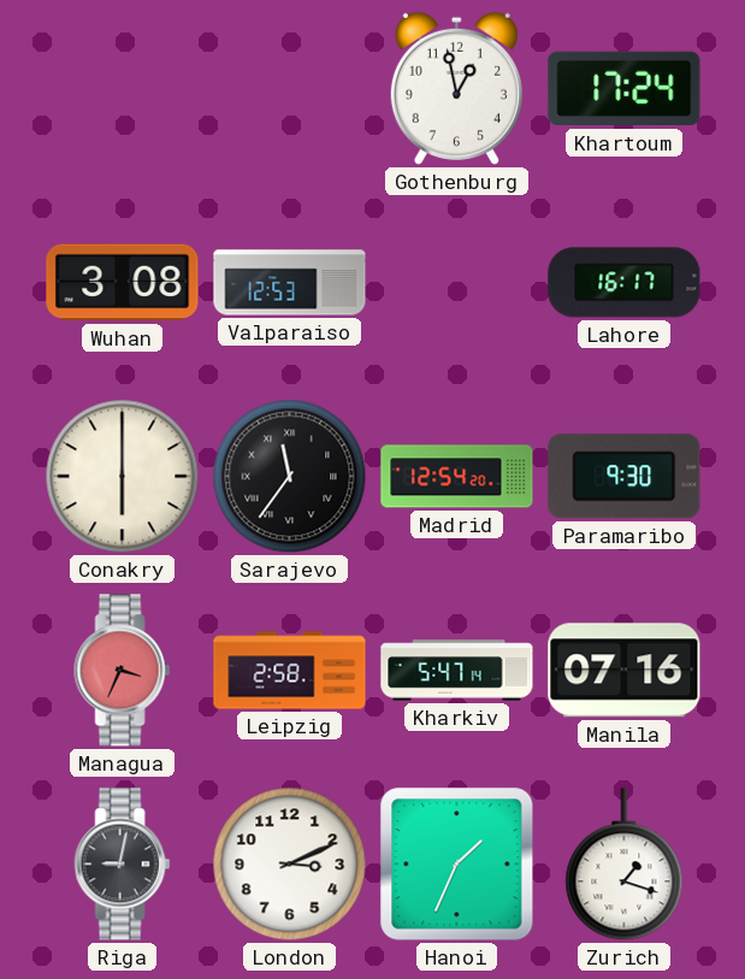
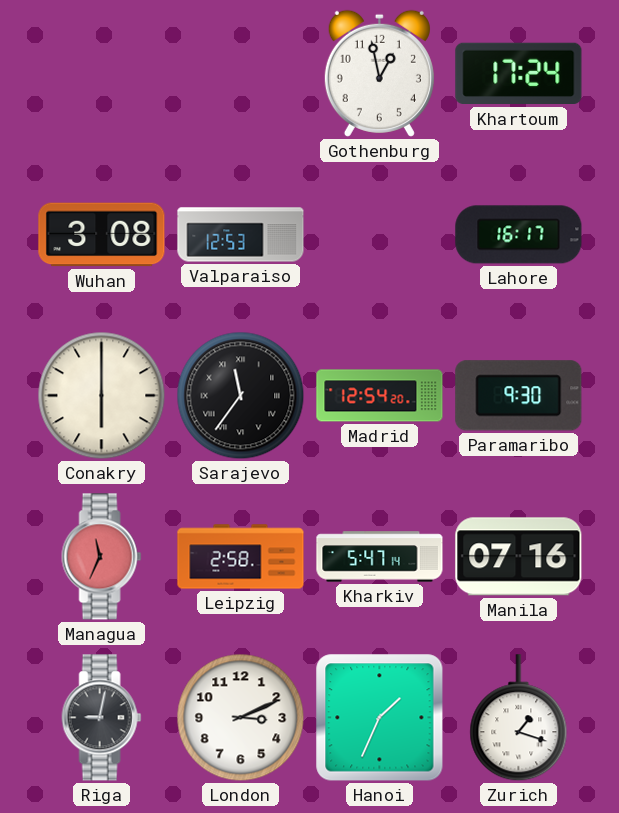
Managua: 3:34 -> 11:34 (102, 557)
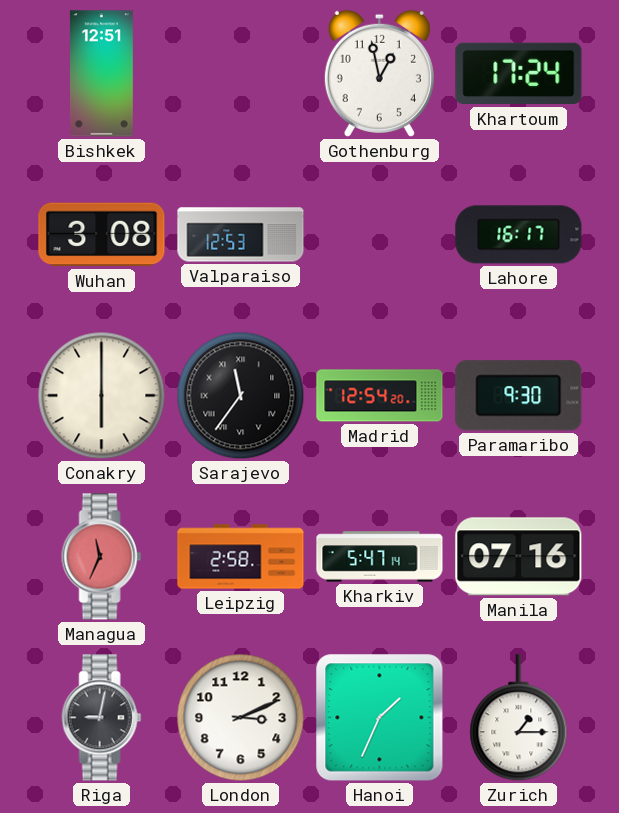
Bishkek: none -> 12:51 (101, 74)
Zurich: 1:18 -> 1:15 (519, 718)
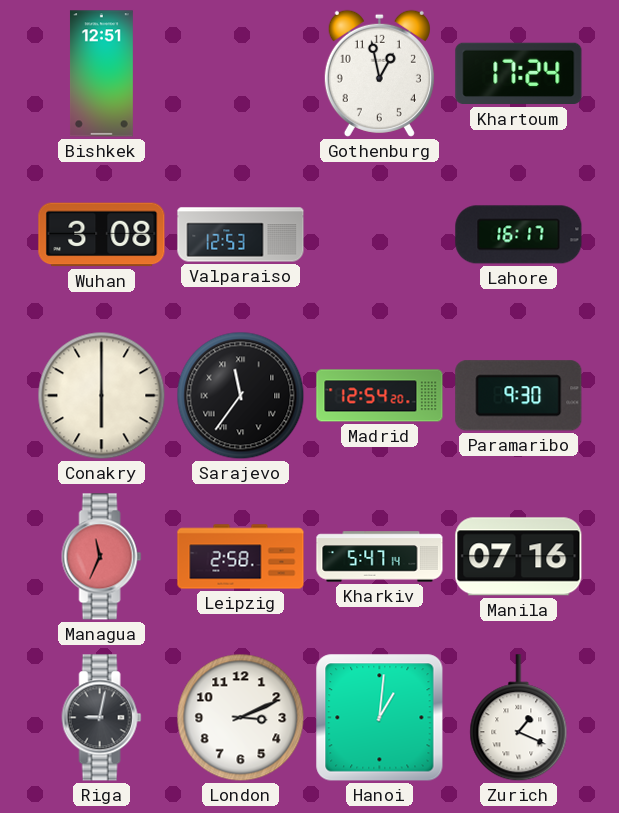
Hanoi: 1:34 -> 1:01 (380, 718)
Zurich: 1:15 -> 1:19 (519, 718)
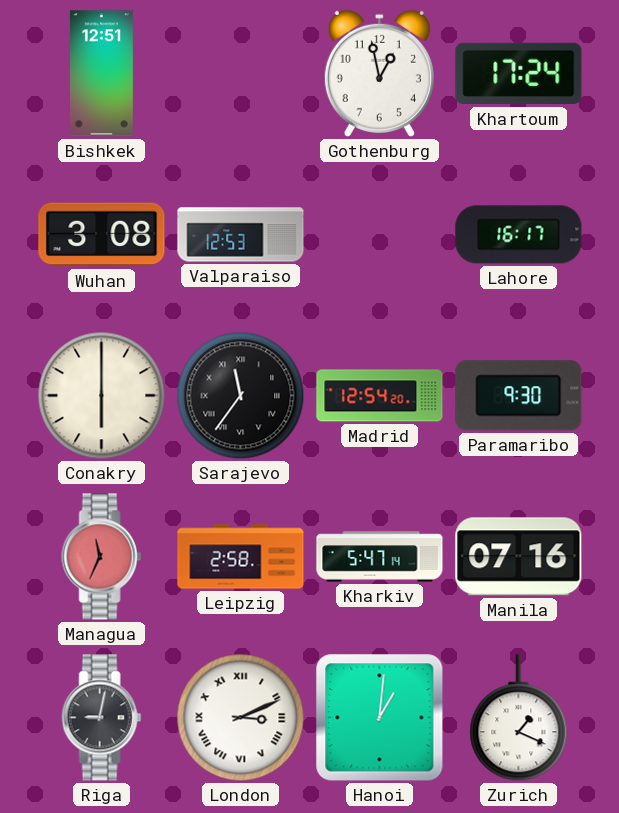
London numerals: Arabic -> Roman (241, 718)
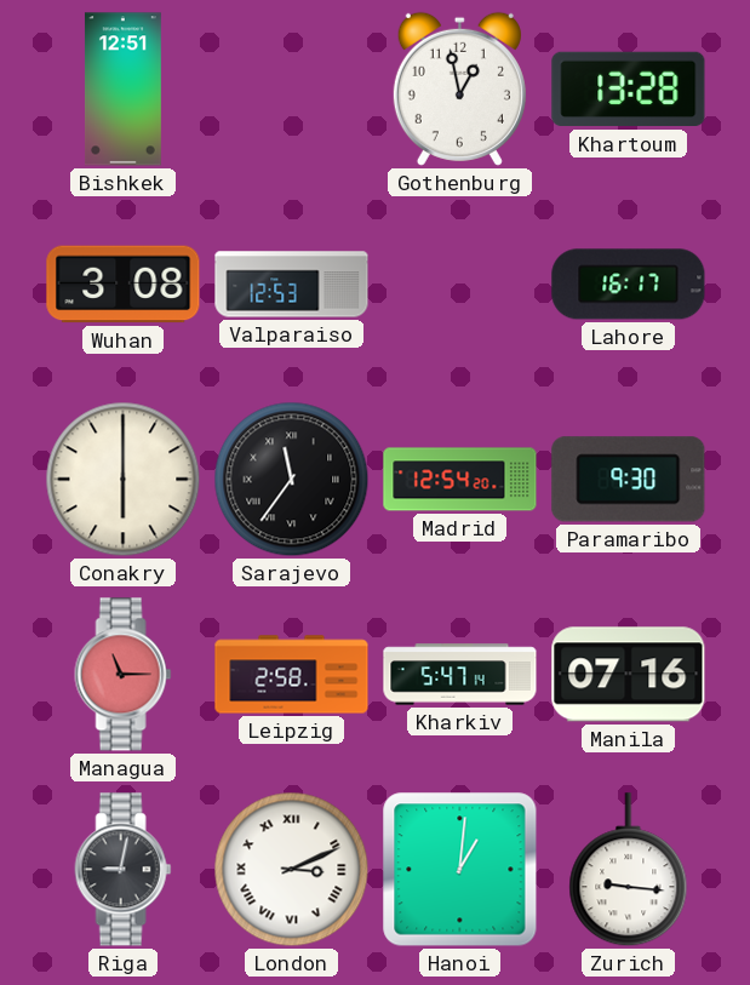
Khartoum: 17:24 -> 13:28 (629, 90)
Managua: 11:34 -> 11:15 (124, 675)
Zurich: 1:19 -> 9:16 (629, 870)
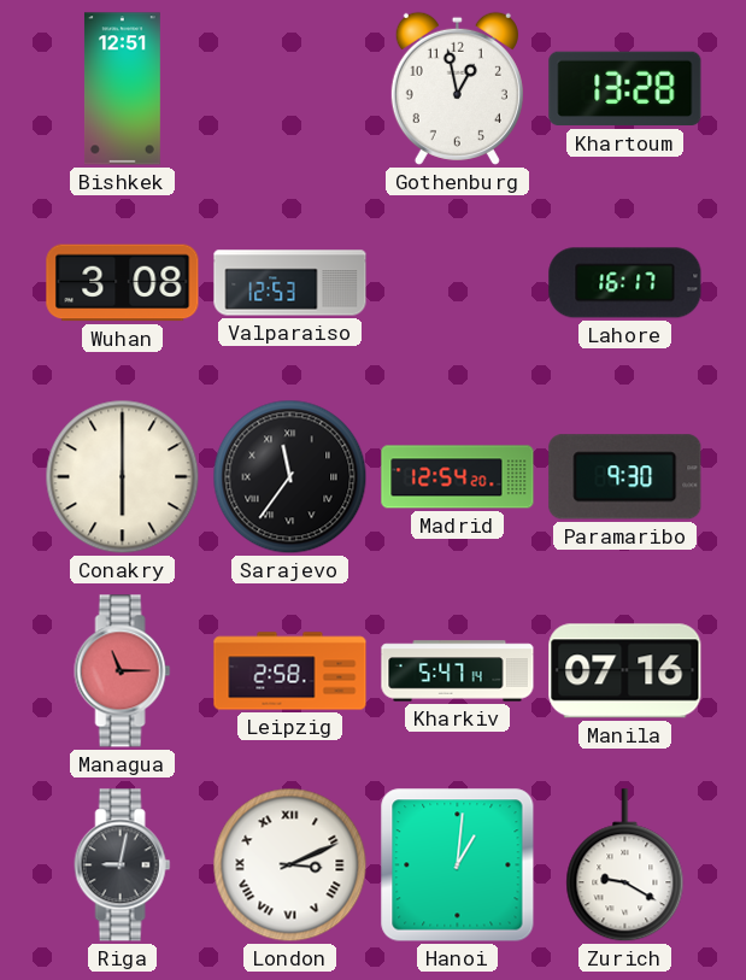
Zurich: 9:16 -> 9:20 (625, 865)
